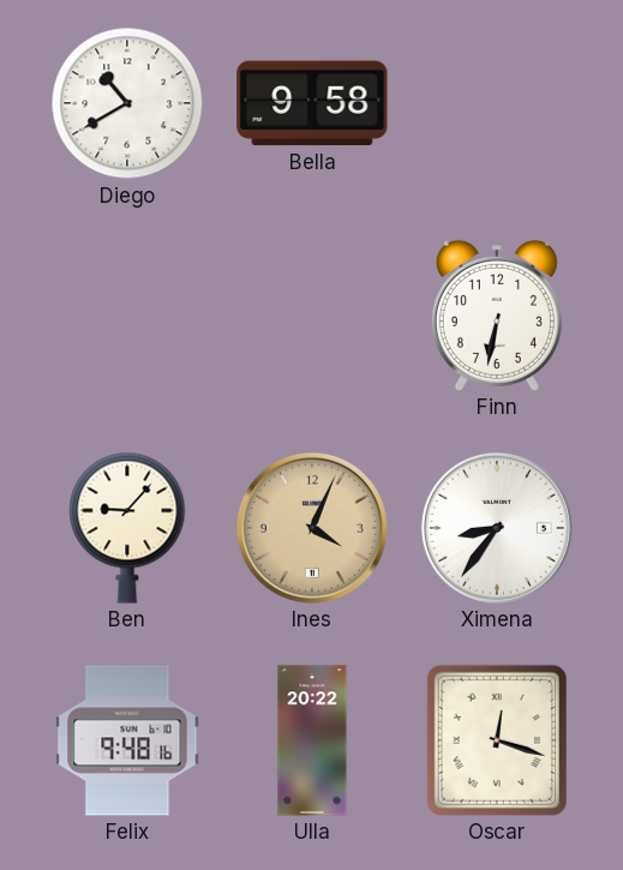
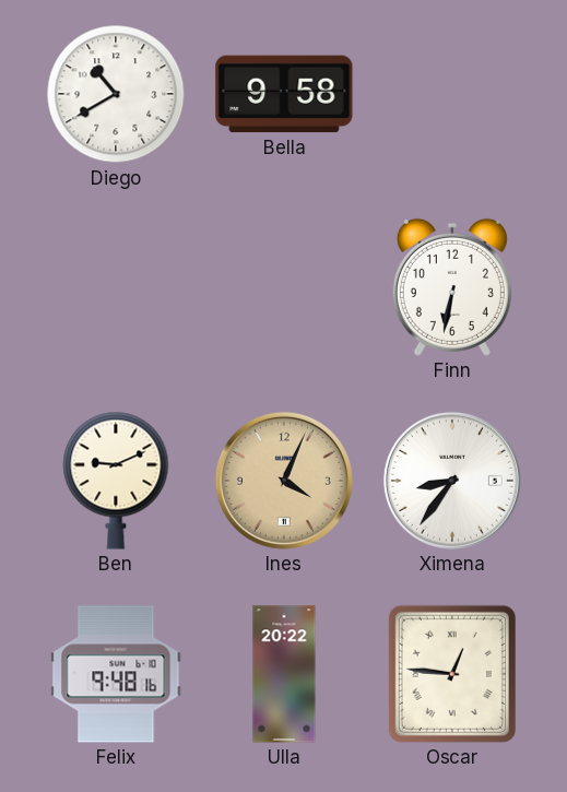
Ben: 9:07 -> 9:11 (116, 481)
Oscar: 12:18 -> 12:46 (452, 674)
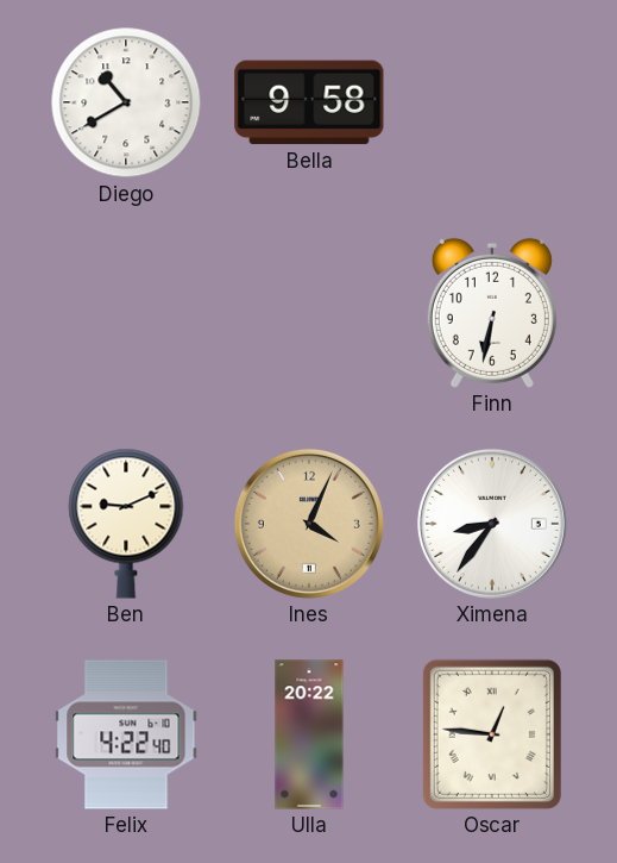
Felix: 9:48 -> 4:22 (126, 734)
